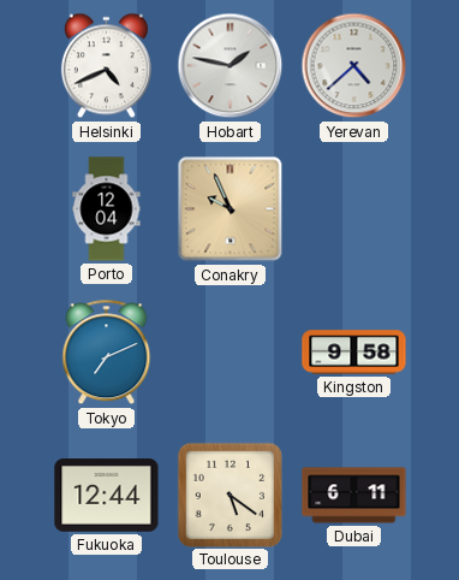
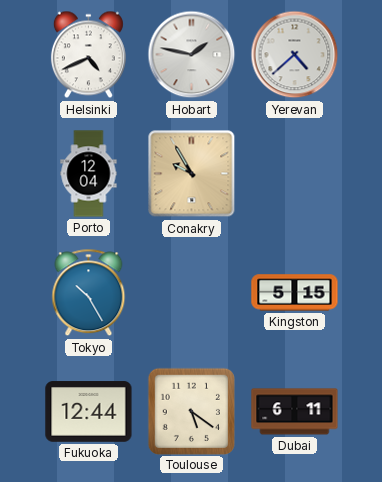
Conakry: 9:56 -> 9:55 (192, 174)
Tokyo: 7:11 -> 10:25 (89, 293)
Kingston: 9:58 -> 5:15 (295, 293)
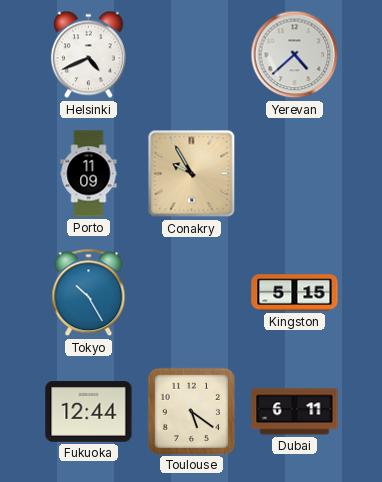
Hobart: 1:47 -> none (192, 55)
Porto: 12:04 -> 11:09 (89, 174)
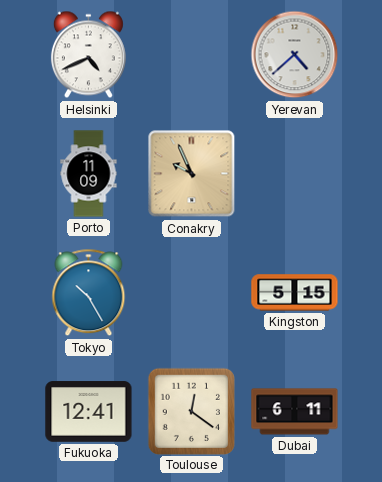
Conakry: 9:55 -> 9:56 (192, 174)
Fukuoka: 12:44 -> 12:41 (89, 412)
Toulouse: 5:21 -> 12:21 (191, 411)
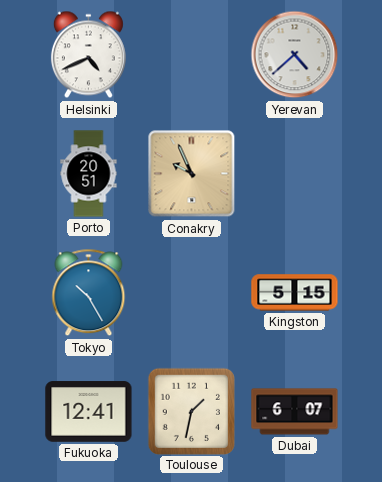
Porto: 11:09 -> 20:51 (89, 174)
Toulouse: 12:21 -> 1:32 (191, 411)
Dubai: 6:11 -> 6:07 (295, 412)
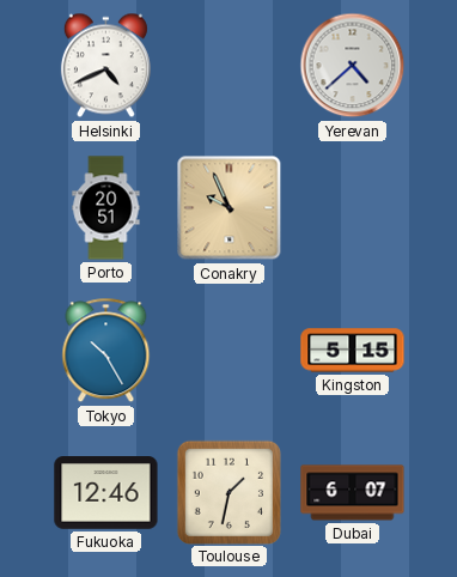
Fukuoka: 12:41 -> 12:46 (106, 493)
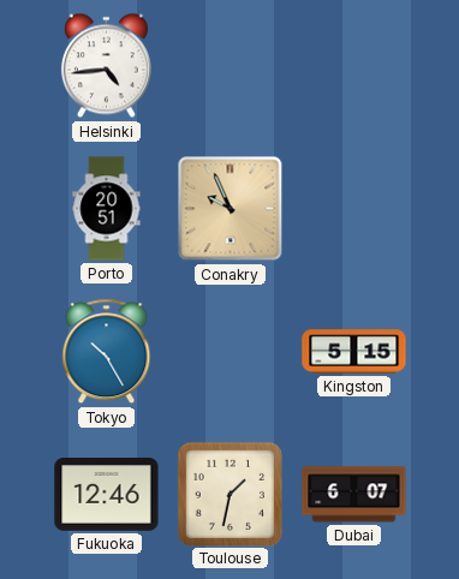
Helsinki: 4:41 -> 4:44 (106, 66)
Yerevan: 4:38 -> none (353, 66)
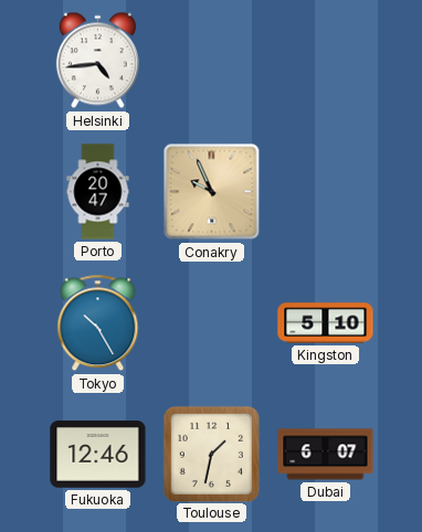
Porto: 20:51 -> 20:47 (98, 192)
Kingston: 5:15 -> 5:10 (326, 323)
